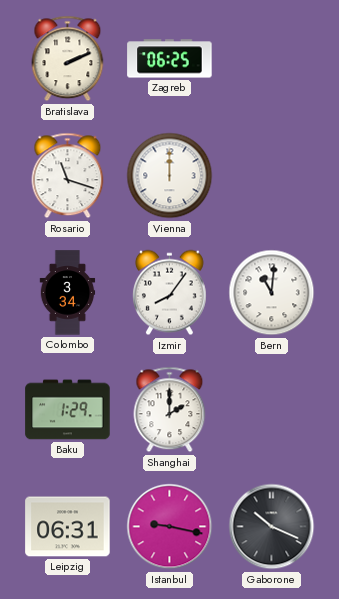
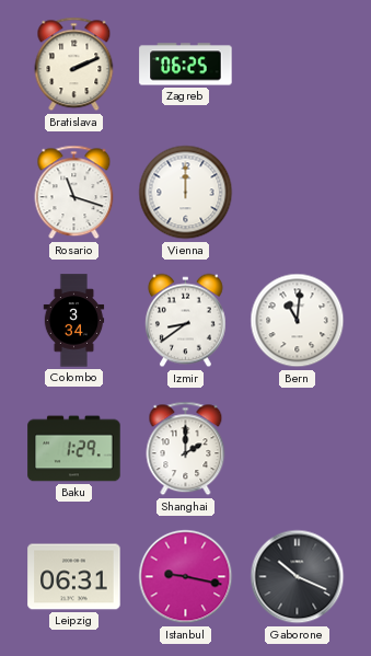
Izmir: 8:06 -> 8:39 (185, 321)
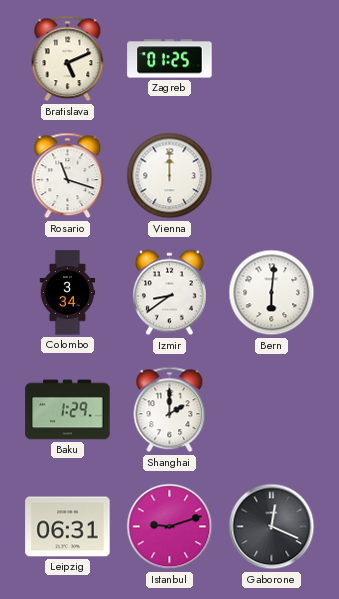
Bratislava: 2:11 -> 5:11 (68, 59)
Zagreb: 06:25 -> 01:25 (170, 59)
Bern: 11:01 -> 6:01 (272, 293)
Istanbul: 9:17 -> 9:12 (170, 527)
Gaborone: 10:19 -> 12:19 (272, 527)
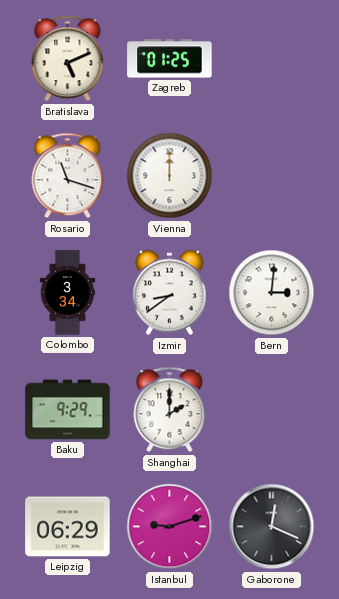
Bern: 6:01 -> 3:01 (272, 293)
Baku: 1:29 -> 9:29 (68, 410)
Leipzig: 06:31 -> 06:29 (68, 527)
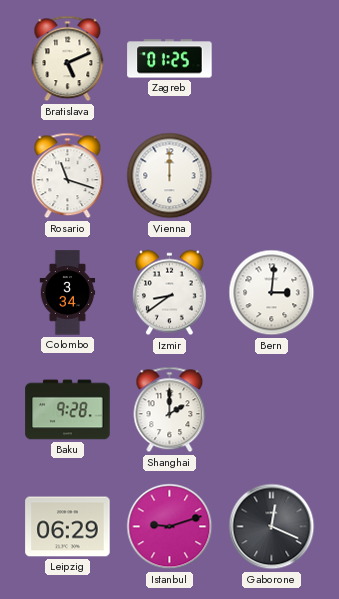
Baku: 9:29 -> 9:28 (68, 410)
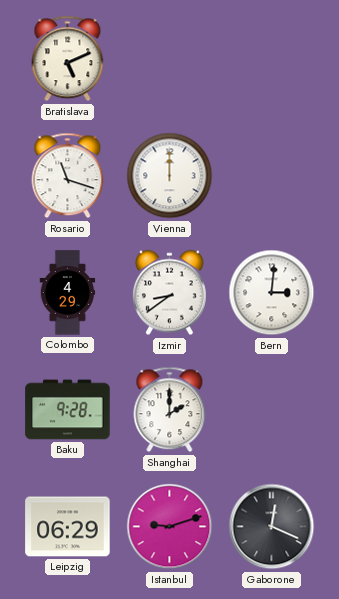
Zagreb: 01:25 -> none (170, 59)
Colombo: 3:34 -> 4:29 (68, 293)
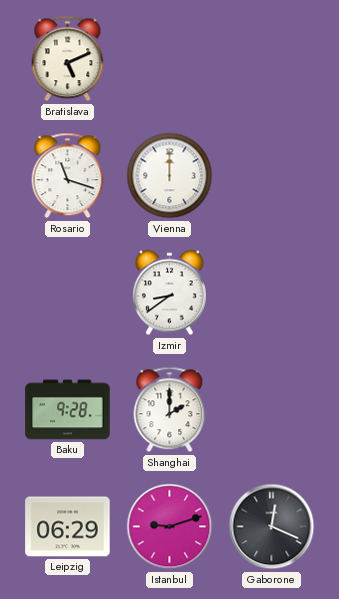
Colombo: 4:29 -> none (68, 293)
Bern: 3:01 -> none (272, 293)
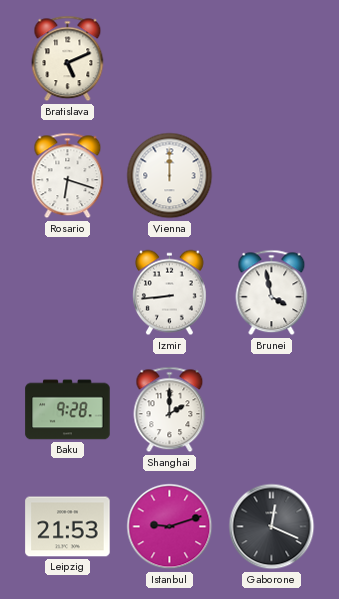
Rosario: 11:18 -> 6:18 (68, 176)
Izmir: 8:39 -> 8:44 (169, 293)
Brunei: none -> 3:58 (272, 293)
Leipzig: 06:29 -> 21:53 (68, 527)
